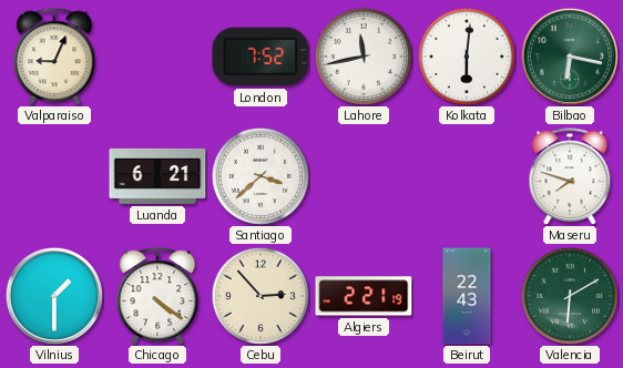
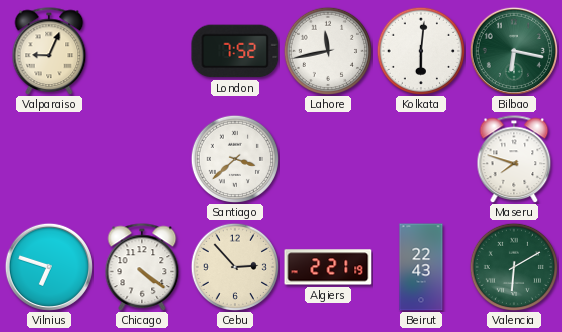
Luanda: 6:21 -> none (157, 176)
Vilnius: 1:30 -> 6:48 (49, 267)
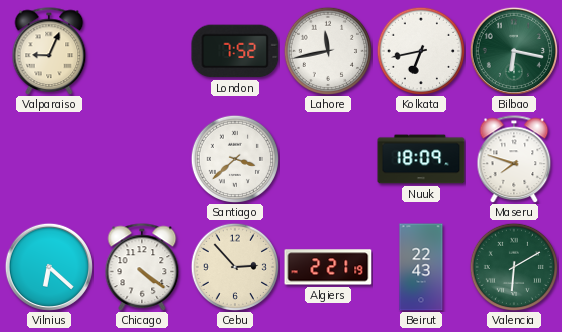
Kolkata: 6:01 -> 6:43 (420, 50)
Nuuk: none -> 18:09 (421, 159)
Vilnius: 6:48 -> 6:22 (49, 267)
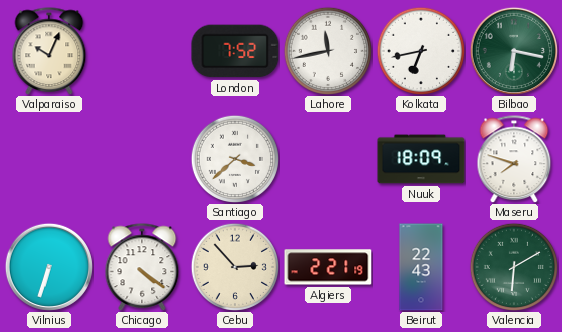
Valparaiso: 9:04 -> 10:04 (49, 51)
Vilnius: 6:22 -> 6:33 (49, 267)
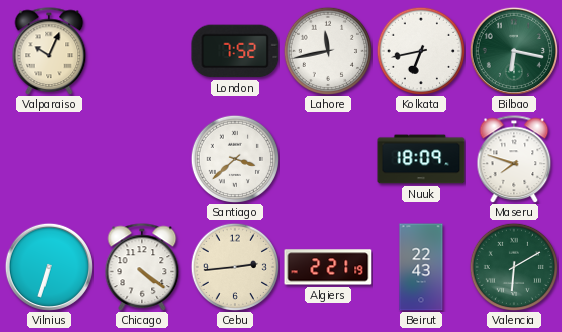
Cebu: 2:53 -> 2:44 (234, 266)
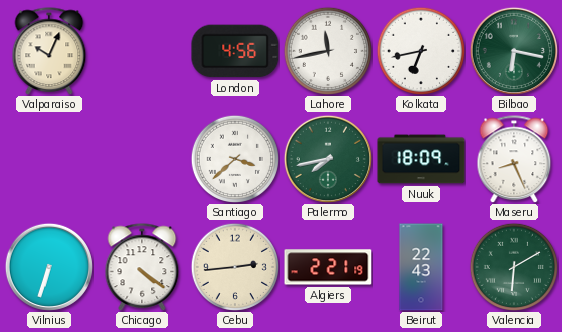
London: 7:52 -> 4:56 (235, 51)
Palermo: none -> 7:43 (328, 159)
Maseru: 7:48 -> 8:26 (514, 159)
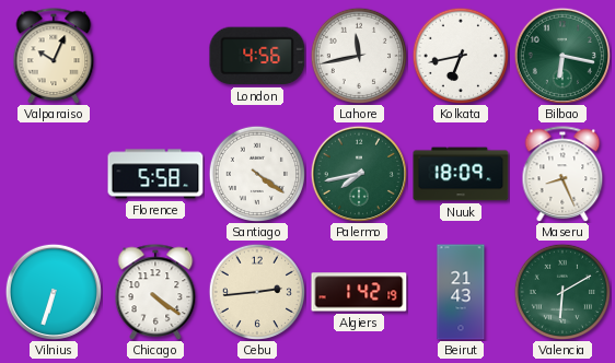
Florence: none -> 5:58 (155, 174)
Santiago: 3:38 -> 4:21 (256, 173)
Algiers: 2:21 -> 1:42 (359, 292)
Beirut: 22:43 -> 21:43 (461, 292)
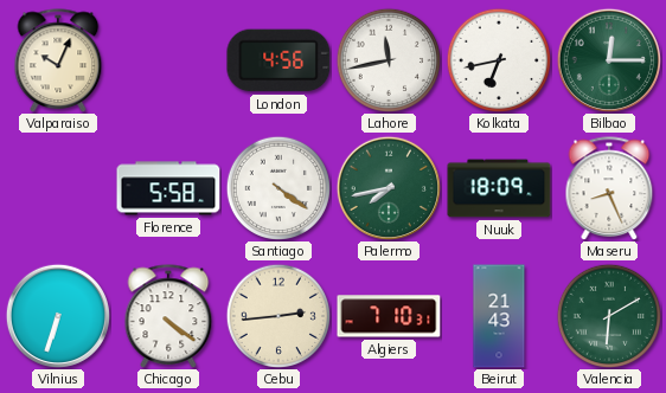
Bilbao: 6:17 -> 12:15 (609, 60)
Algiers: 1:42 -> 7:10 (389, 316)
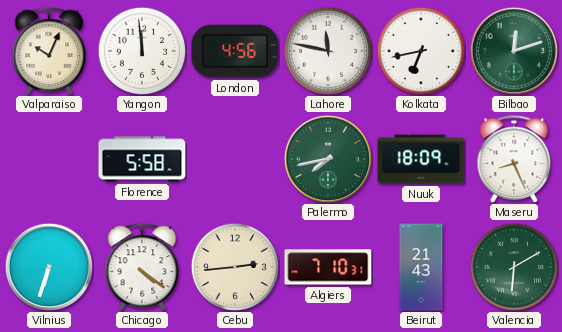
Yangon: none -> 11:59 (141, 50)
Lahore: 11:43 -> 11:47 (327, 50)
Bilbao: 12:15 -> 12:12 (514, 51)
Santiago: 4:21 -> none (277, 187)
